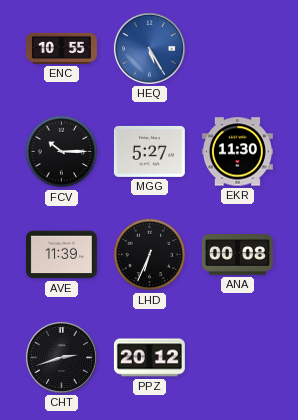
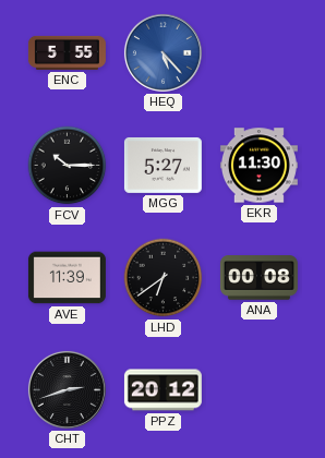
ENC: 10:55 -> 5:55 (67, 52)
HEQ: 5:25 -> 5:23 (162, 52)
LHD: 6:34 -> 6:39 (164, 278)
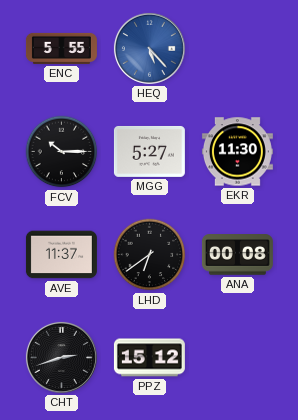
AVE: 11:39 -> 11:37 (61, 255)
PPZ: 20:12 -> 15:12 (149, 358)
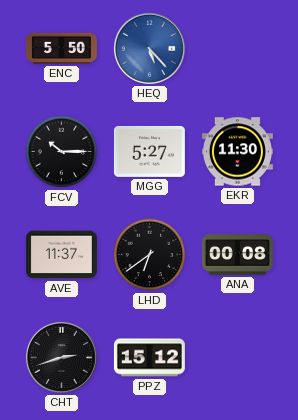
ENC: 5:55 -> 5:50 (61, 48)
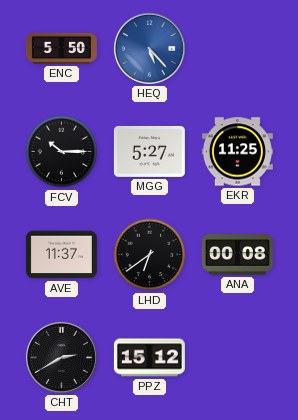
EKR: 11:30 -> 11:25 (237, 152)
CHT: 2:42 -> 2:40 (61, 357)
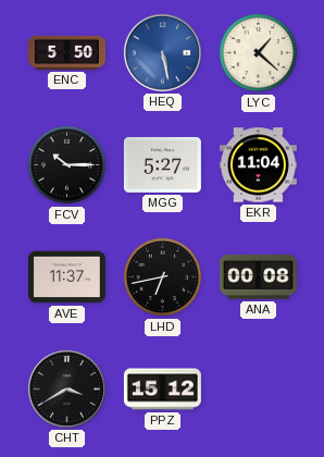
HEQ: 5:23 -> 5:28 (162, 52)
LYC: none -> 1:22 (259, 53)
EKR: 11:25 -> 11:04 (258, 165)
LHD: 6:39 -> 6:43 (163, 277)
CHT: 2:40 -> 3:40 (66, 388)
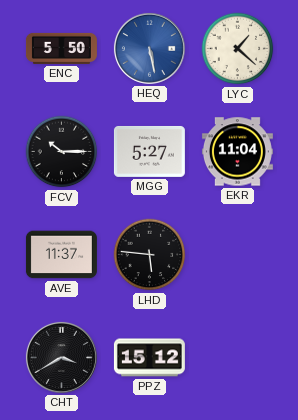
LHD: 6:43 -> 5:46 (150, 255)
ANA: 00:08 -> none (258, 277)
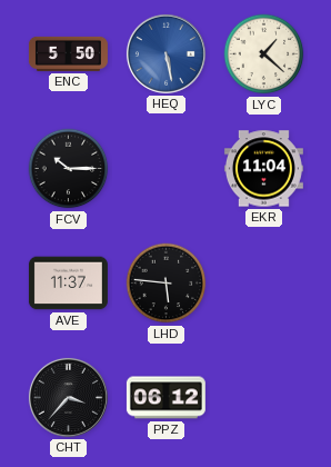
MGG: 5:27 -> none (149, 151)
CHT: 3:40 -> 3:37 (68, 397)
PPZ: 15:12 -> 06:12 (165, 398)
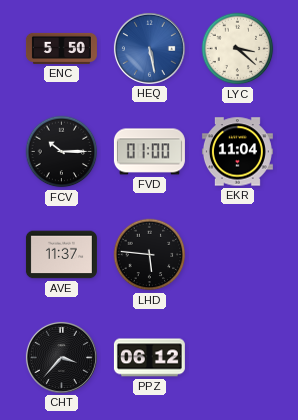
LYC: 1:22 -> 3:22 (238, 49)
FVD: none -> 01:00 (149, 152)
